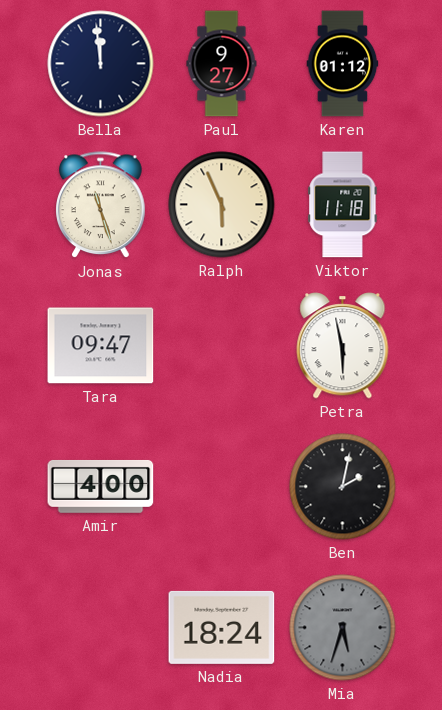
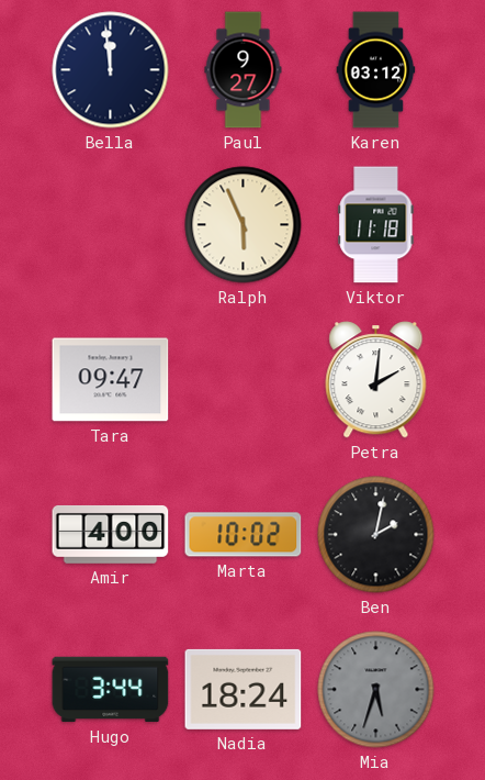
Karen: 01:12 -> 03:12 (376, 70)
Jonas: 11:27 -> none (101, 205)
Petra: 5:58 -> 2:01 (376, 380)
Marta: none -> 10:02 (244, 535)
Hugo: none -> 3:44 (111, 690)
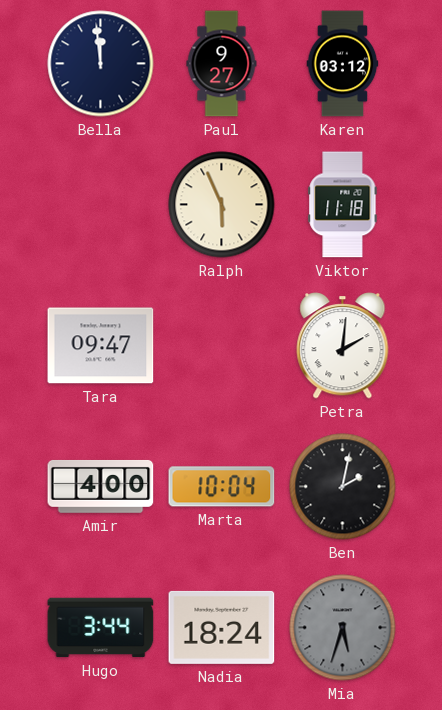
Marta: 10:02 -> 10:04 (222, 487)
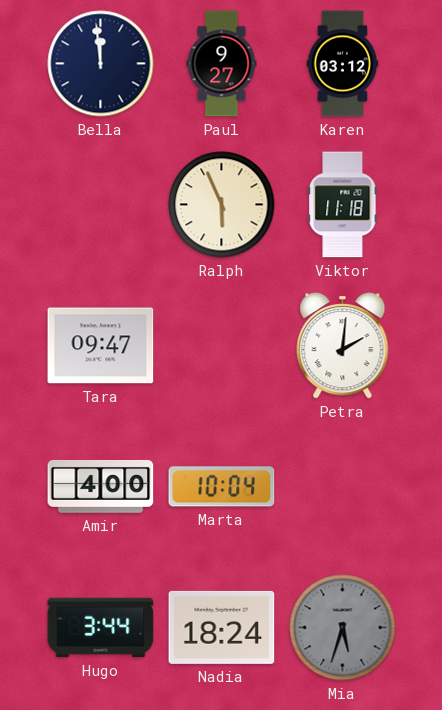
Ben: 2:02 -> none (343, 487)
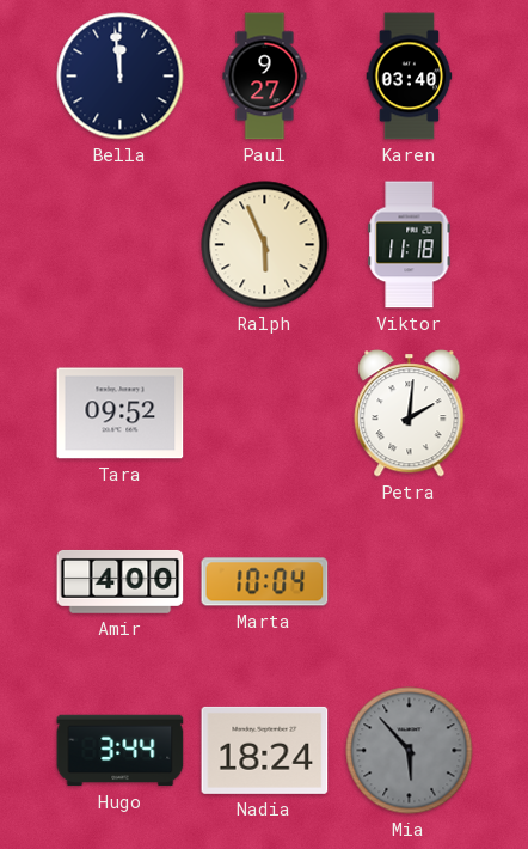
Karen: 03:12 -> 03:40 (410, 77)
Tara: 09:47 -> 09:52 (121, 414)
Mia: 5:33 -> 5:53 (410, 751)
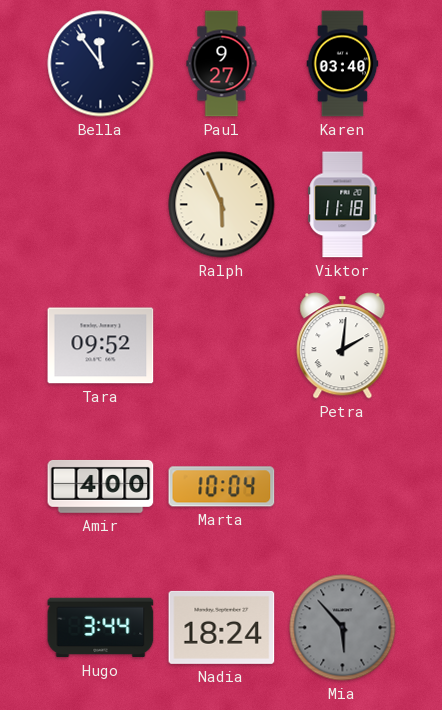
Bella: 11:59 -> 11:54 (101, 64)
